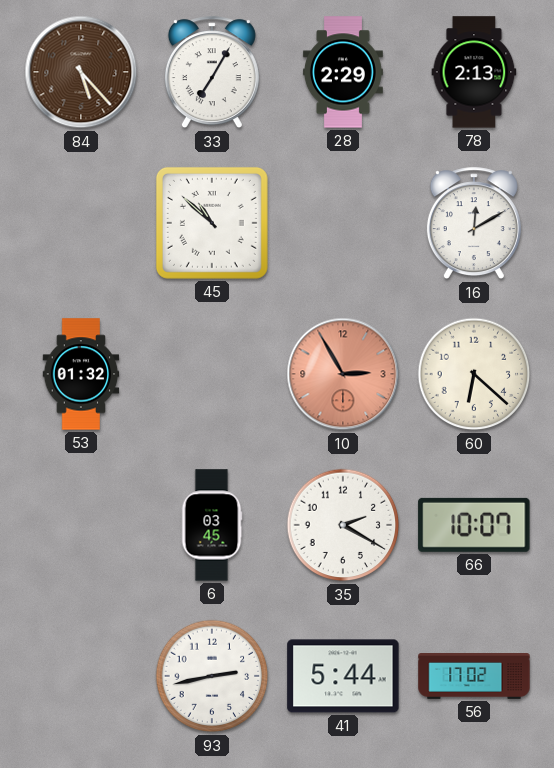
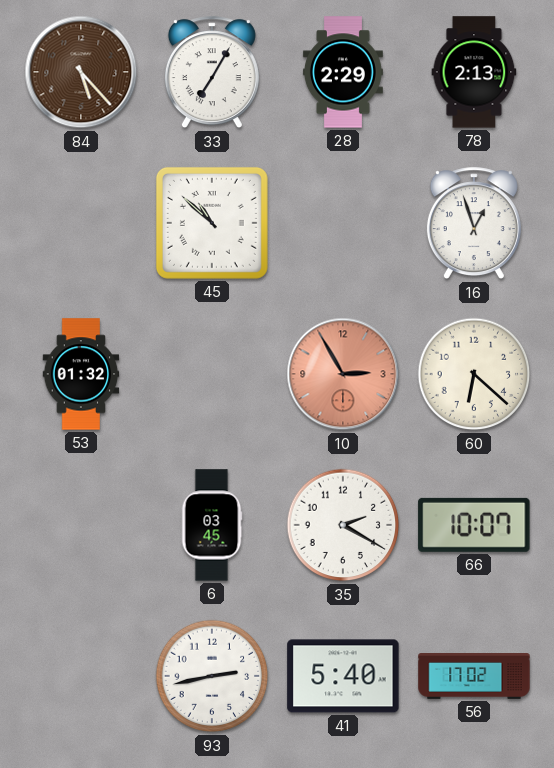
16: 12:10 -> 12:57 (474, 224)
41: 5:44 -> 5:40 (343, 676)
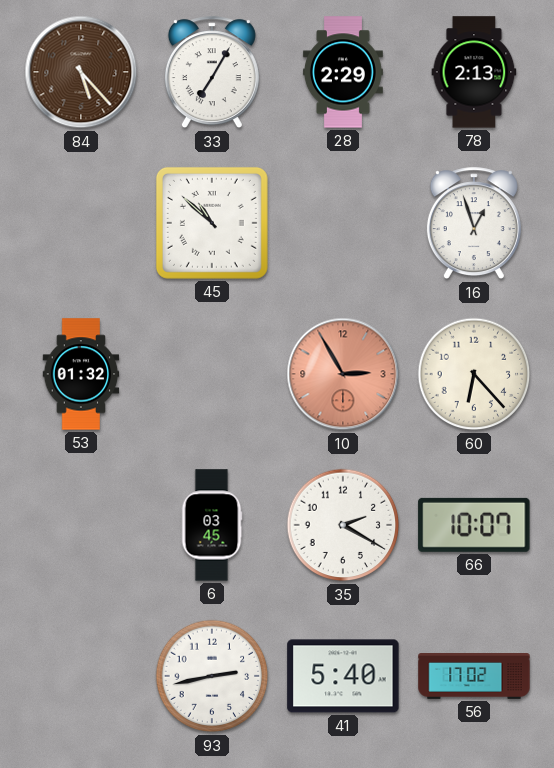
60: 6:22 -> 6:23 (474, 374)
